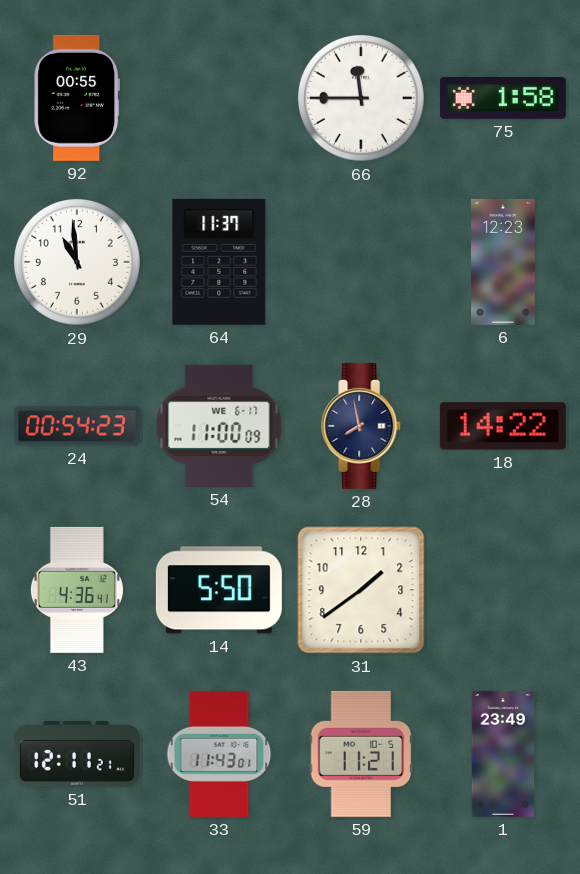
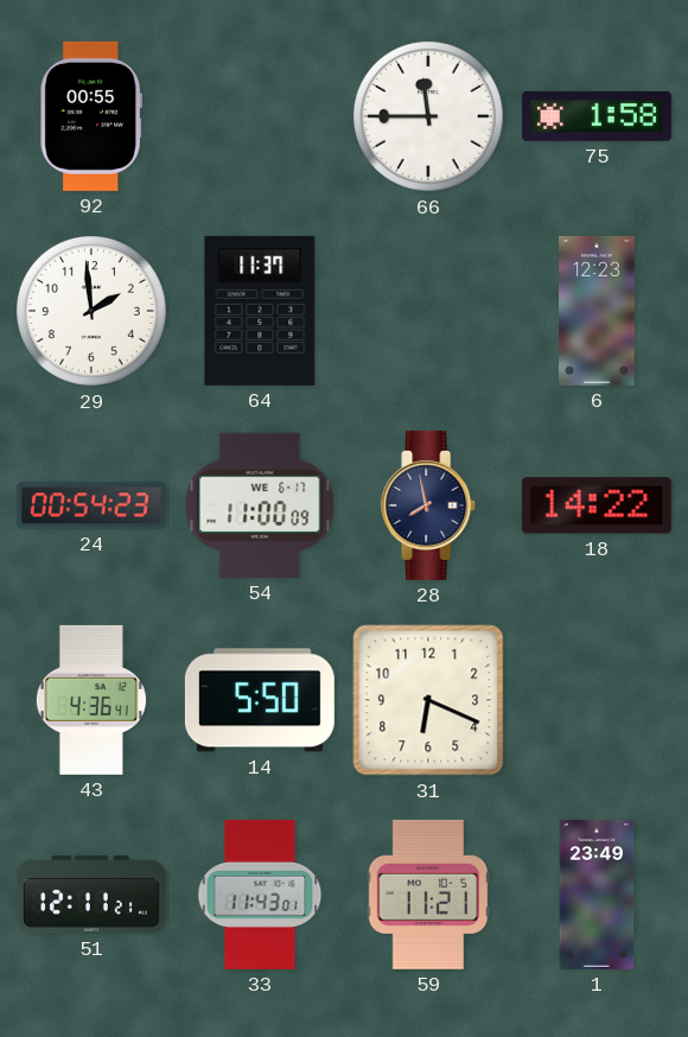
29: 10:59 -> 1:59 (93, 312)
31: 1:39 -> 6:19 (428, 700)
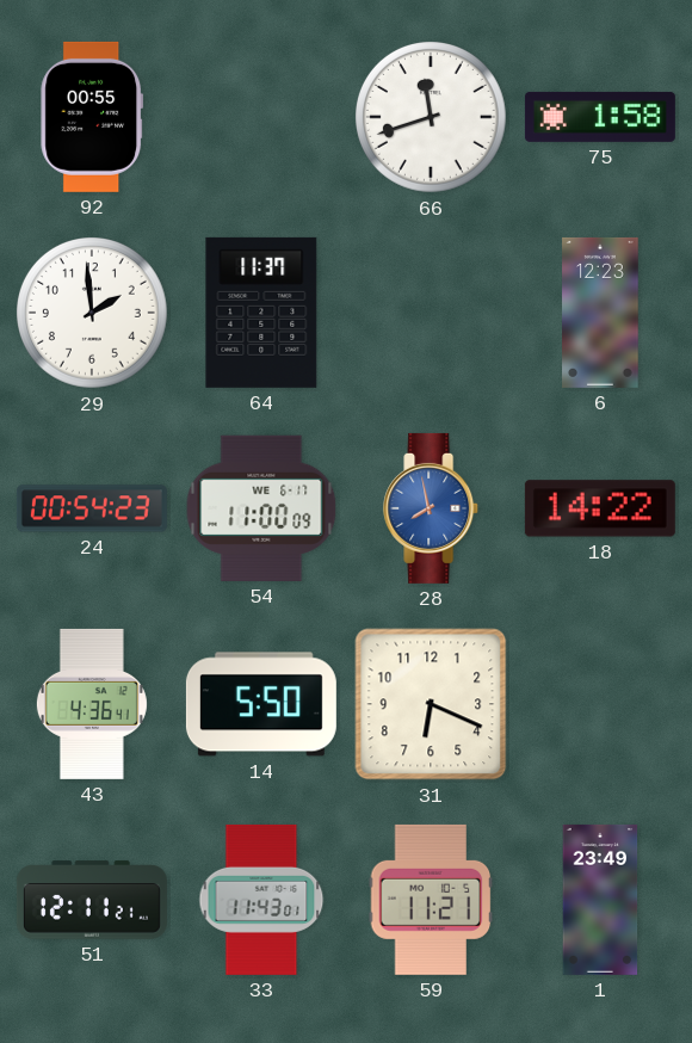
66: 11:45 -> 11:42 (432, 118)
28 dial: navy -> blue (432, 508)
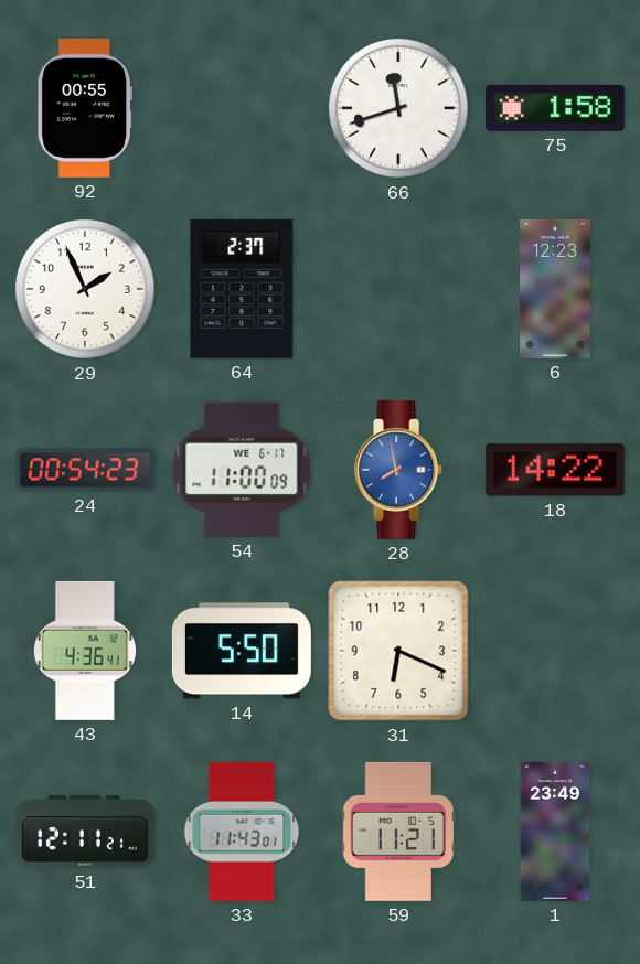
29: 1:59 -> 1:56 (86, 290)
64: 11:37 -> 2:37 (242, 289)
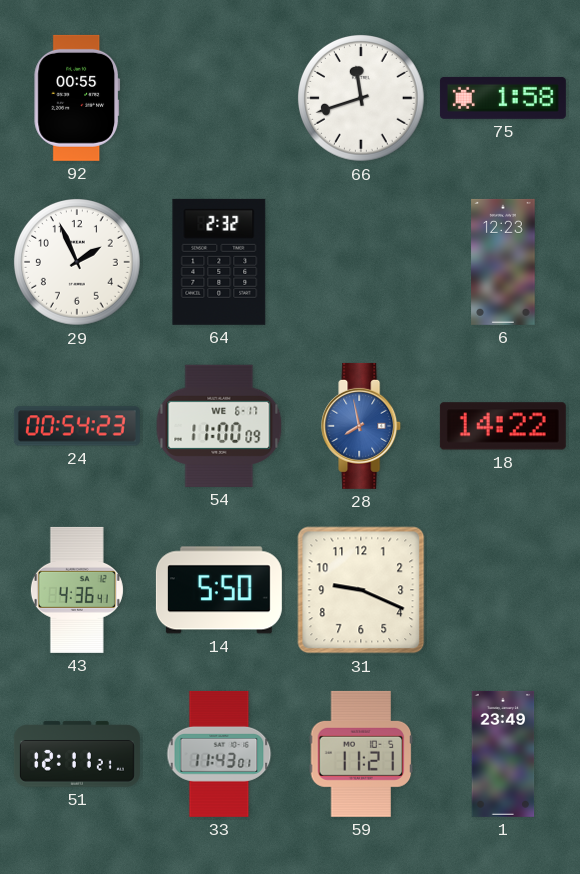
64: 2:37 -> 2:32 (219, 262)
31: 6:19 -> 9:19 (361, 590)
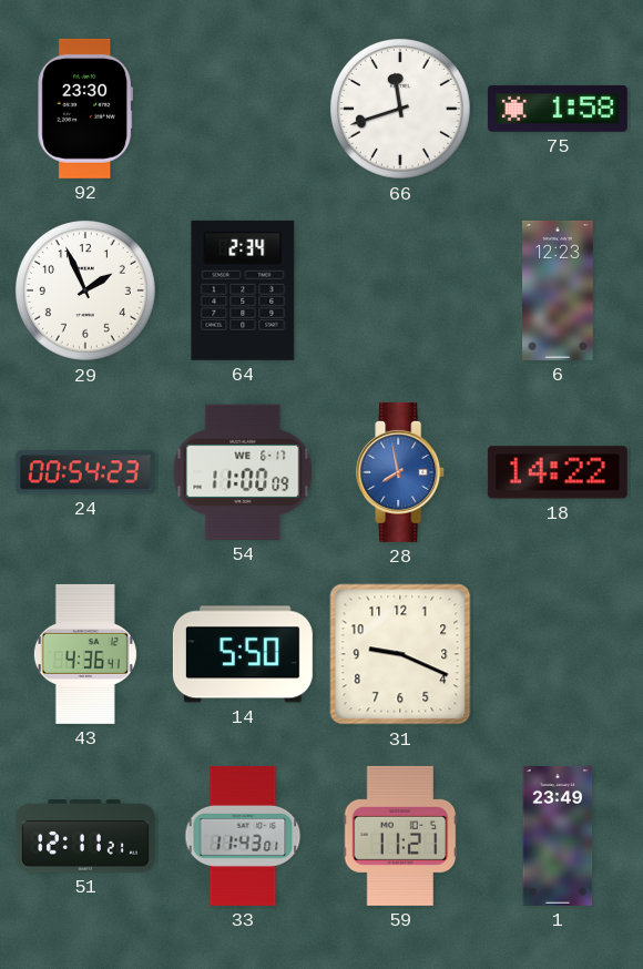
92: 00:55 -> 23:30 (85, 109)
64: 2:32 -> 2:34 (243, 290)
